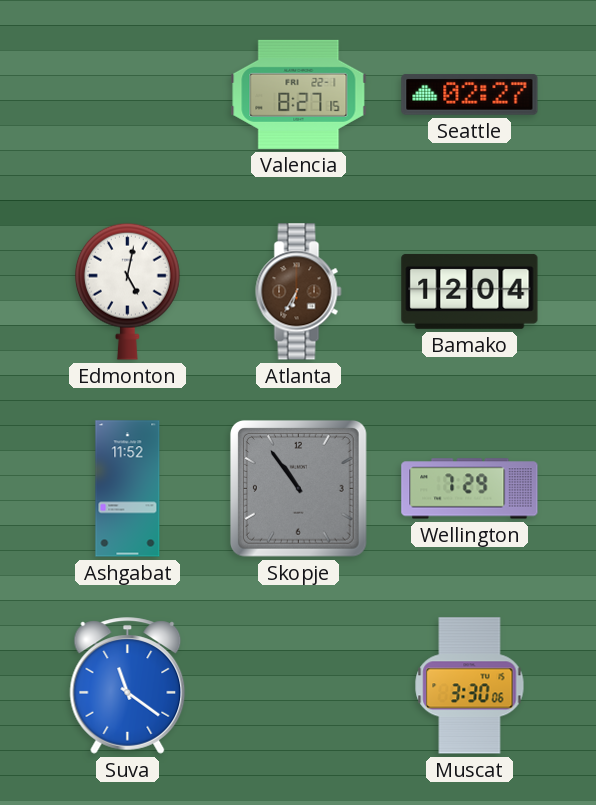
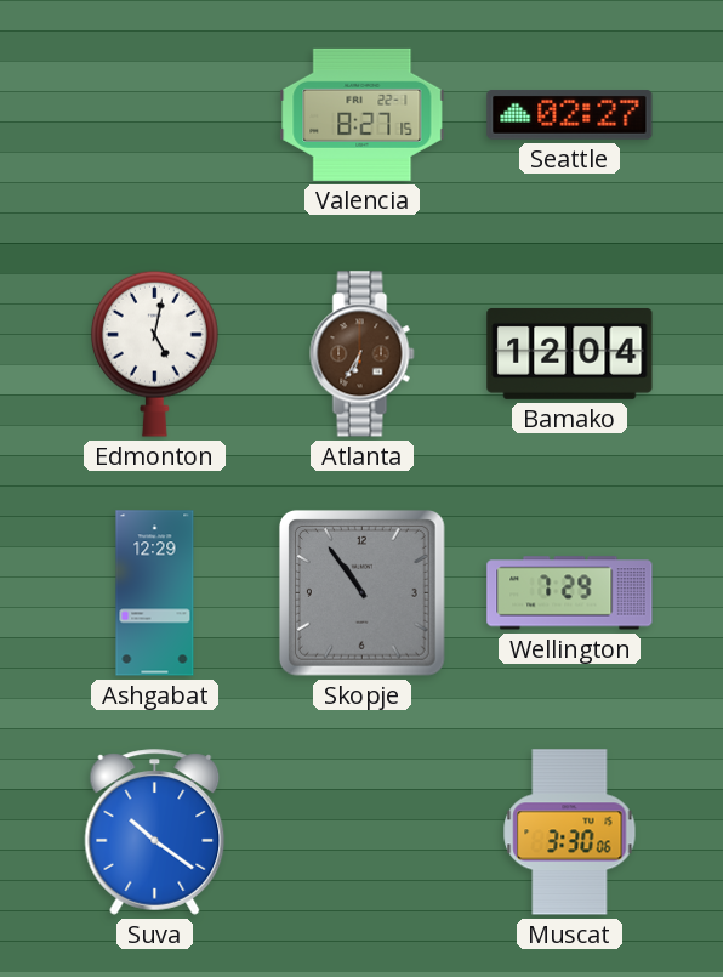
Ashgabat: 11:52 -> 12:29 (155, 593)
Suva: 11:21 -> 10:21 (155, 833)
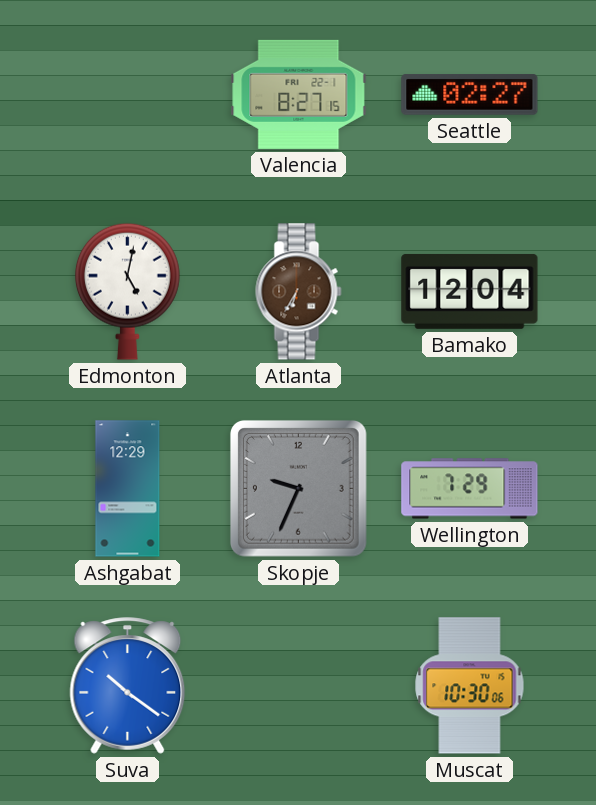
Skopje: 10:54 -> 9:34 (299, 489)
Muscat: 3:30 -> 10:30 (470, 686)
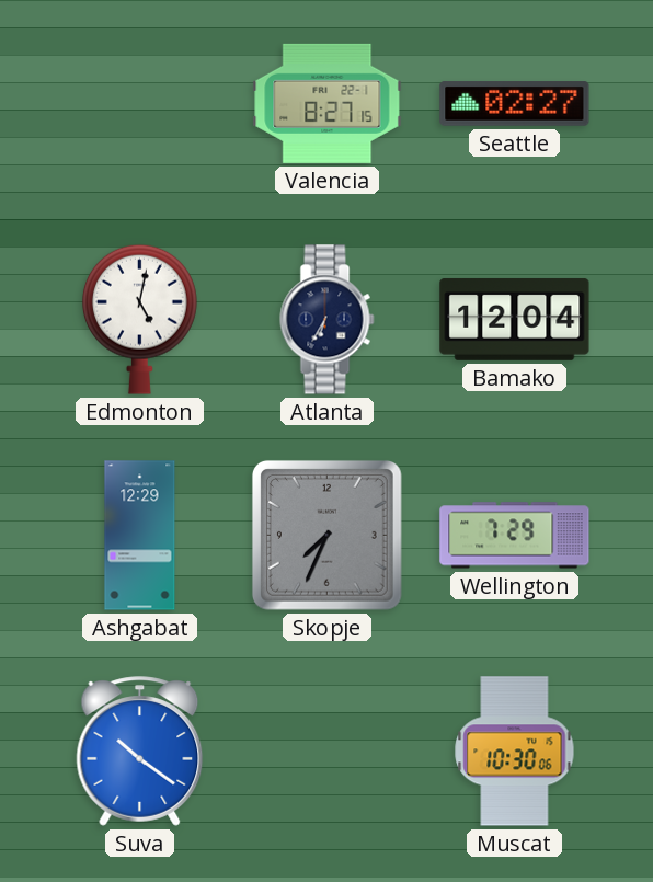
Atlanta dial: brown -> navy (328, 320)
Skopje: 9:34 -> 7:34 (328, 536)
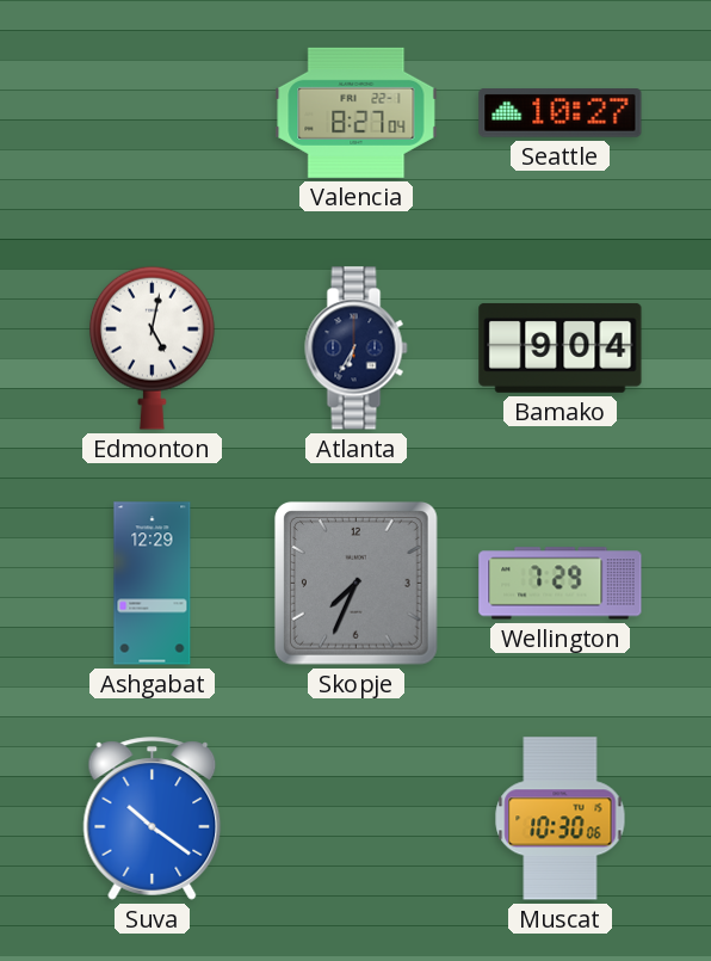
Valencia: 8:27:15 -> 8:27:04 (357, 112)
Seattle: 02:27 -> 10:27 (561, 113)
Bamako: 12:04 -> 9:04 (561, 347)
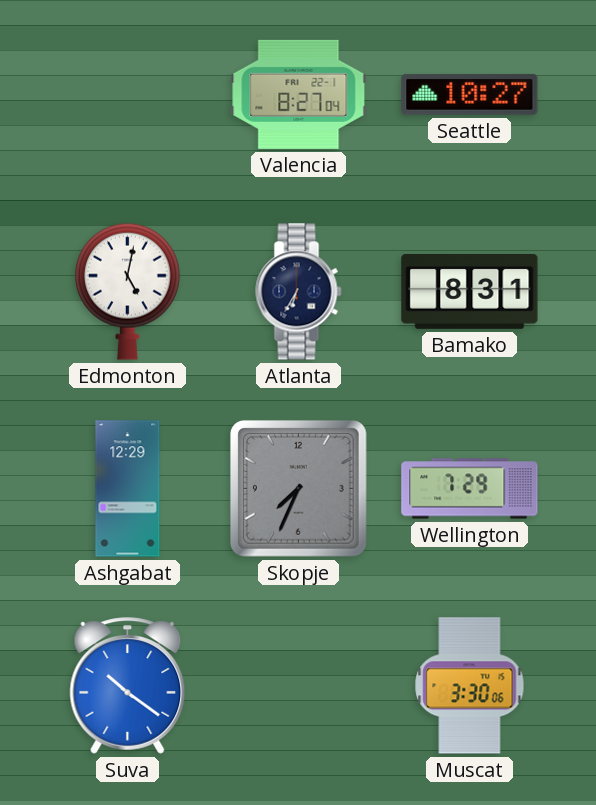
Bamako: 9:04 -> 8:31 (470, 291)
Muscat: 10:30 -> 3:30 (470, 686)
